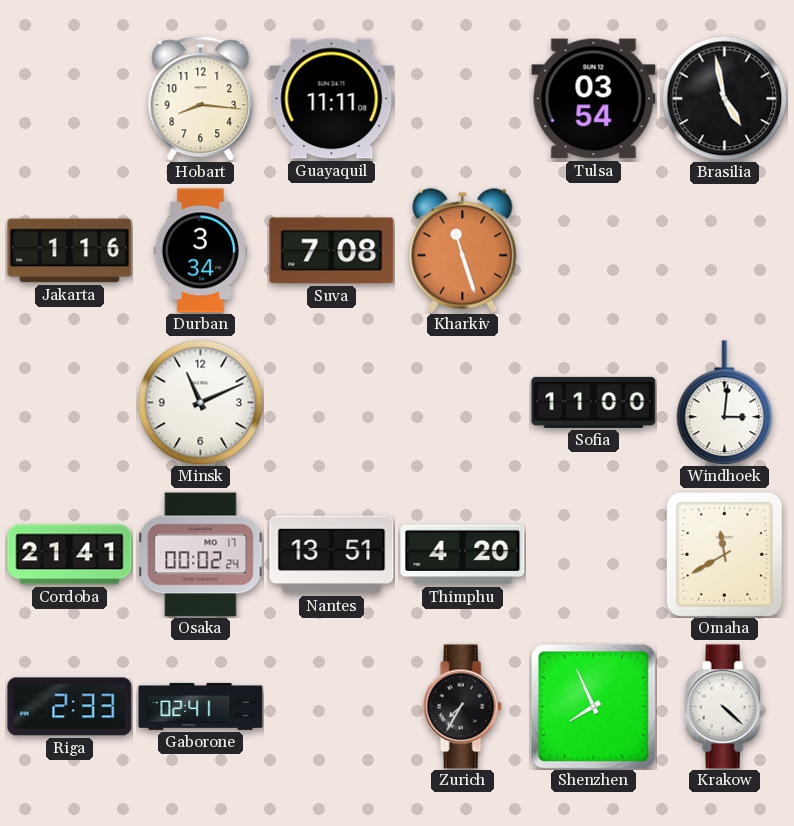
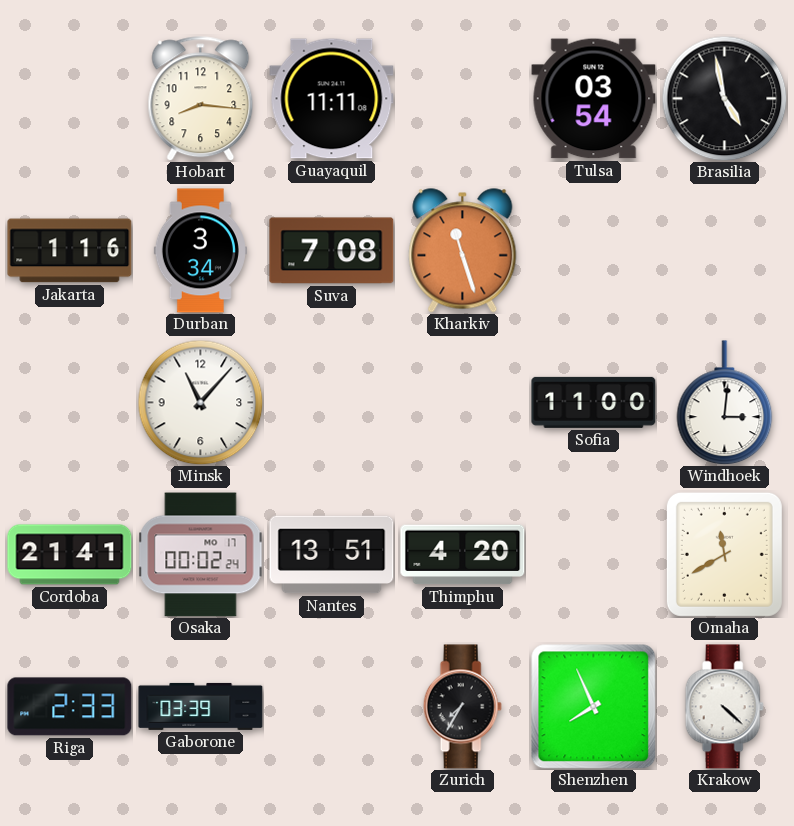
Minsk: 11:11 -> 11:07 (200, 402)
Gaborone: 02:41 -> 03:39 (201, 706)
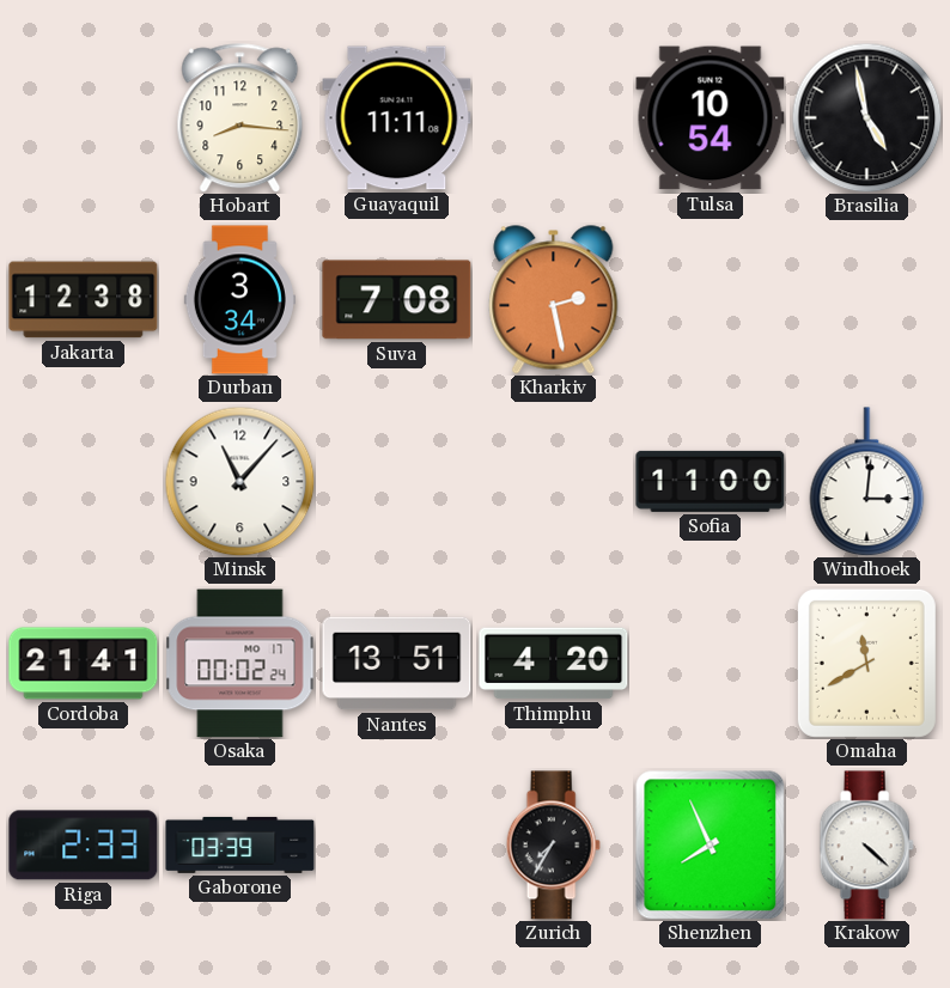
Tulsa: 03:54 -> 10:54 (711, 118)
Jakarta: 1:16 -> 12:38 (84, 300)
Kharkiv: 11:27 -> 2:28 (554, 300)
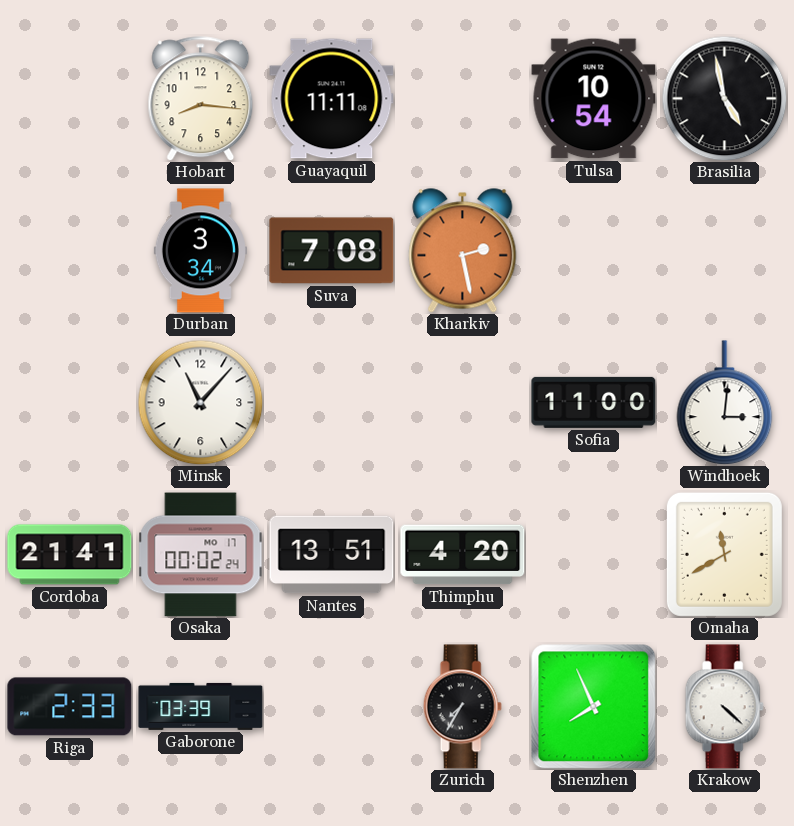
Jakarta: 12:38 -> none (84, 300)
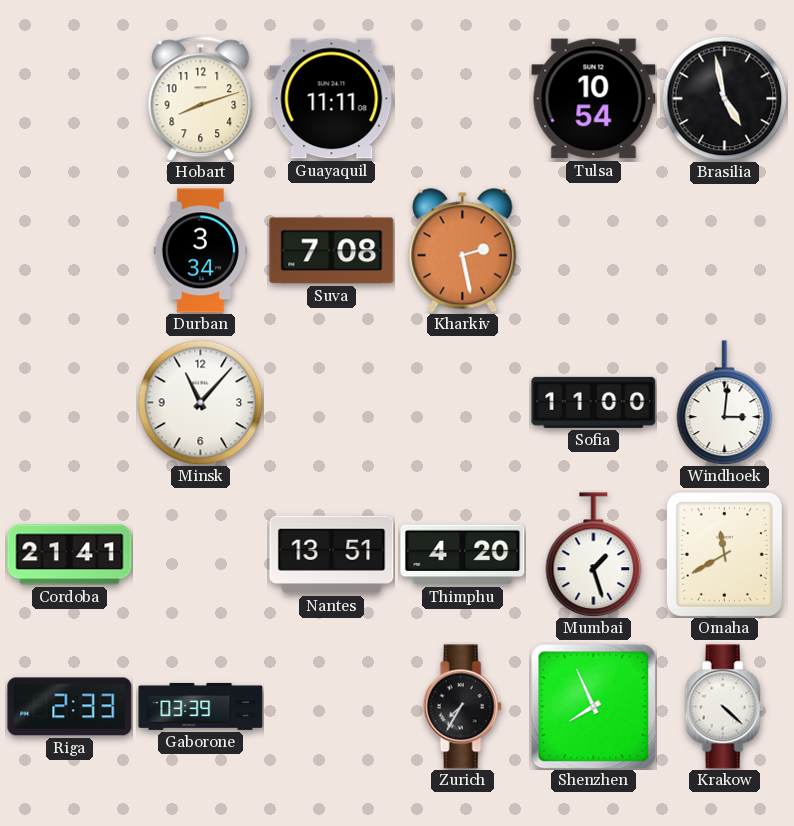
Hobart: 8:16 -> 8:12 (201, 99)
Osaka: 00:02 -> none (201, 555)
Mumbai: none -> 1:27 (594, 555)
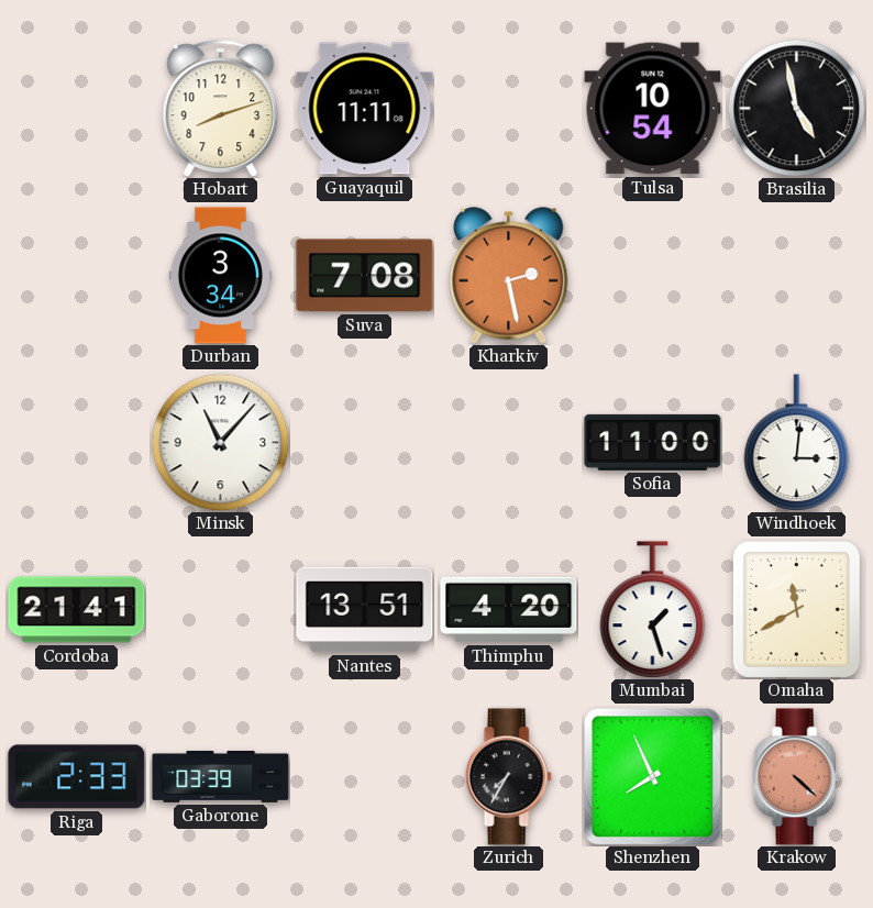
Krakow dial: white -> salmon (796, 777)
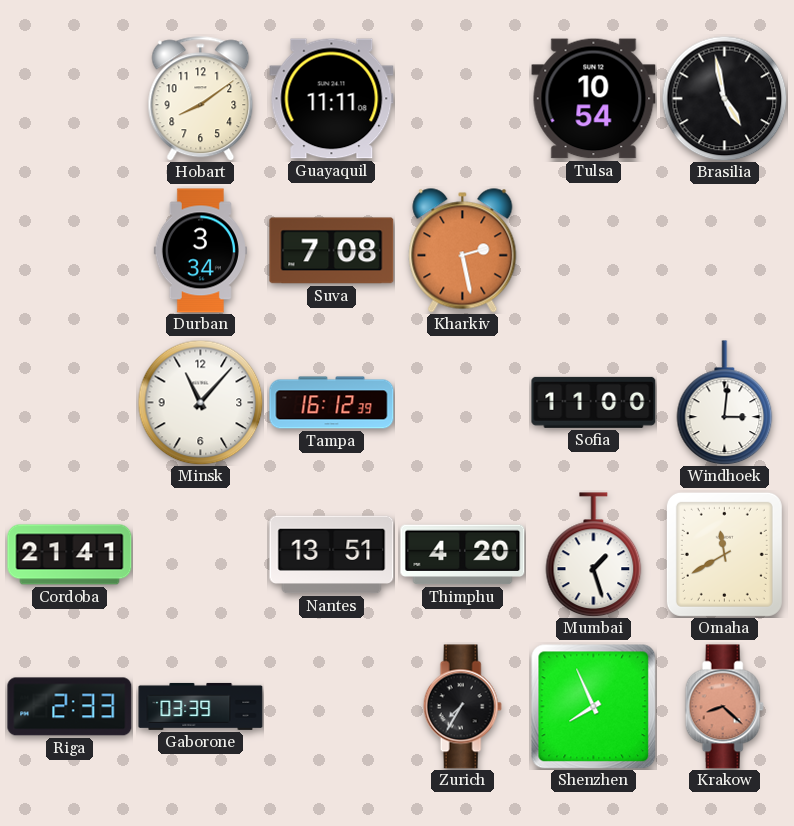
Hobart: 8:12 -> 8:09 (201, 99)
Tampa: none -> 16:12 (332, 403)
Krakow: 4:22 -> 8:22 (724, 707)
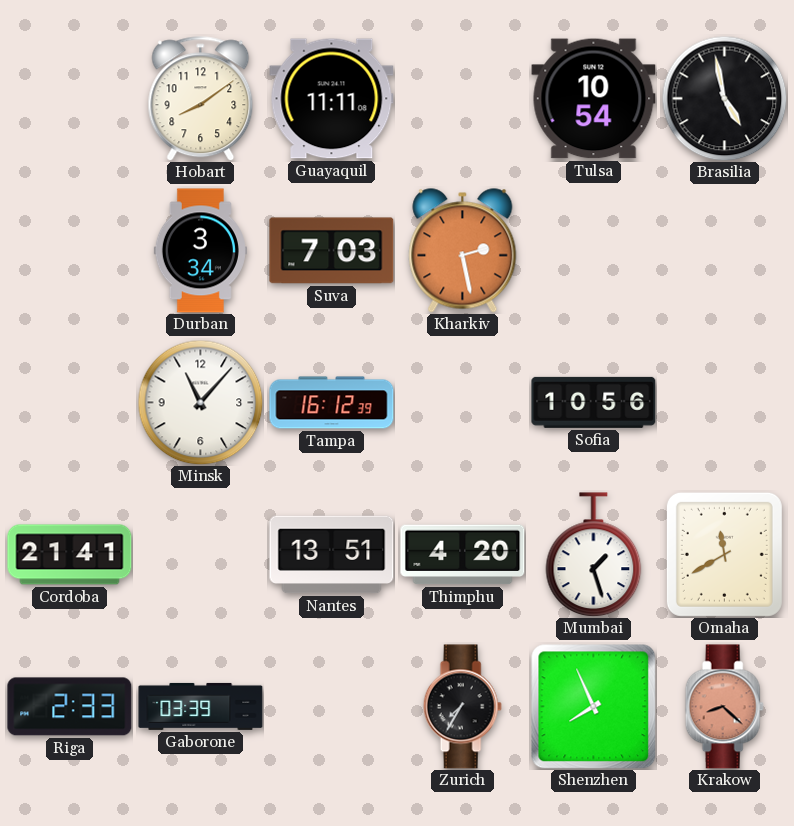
Suva: 7:08 -> 7:03 (332, 251)
Sofia: 11:00 -> 10:56 (594, 402)
Windhoek: 3:01 -> none (725, 403)
